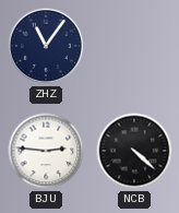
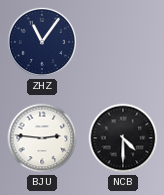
NCB: 4:22 -> 4:30 (123, 138)
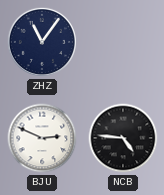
BJU: 2:46 -> 2:49 (42, 138)
NCB: 4:30 -> 4:46 (123, 138)
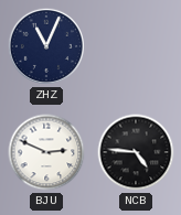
ZHZ: 11:06 -> 11:04 (46, 46)
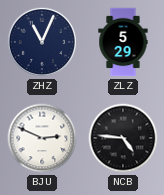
ZLZ: none -> 5:29 (123, 42)
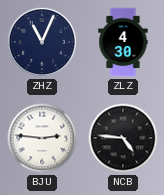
ZLZ: 5:29 -> 4:30 (123, 42)
BJU: 2:49 -> 2:46 (42, 138)
